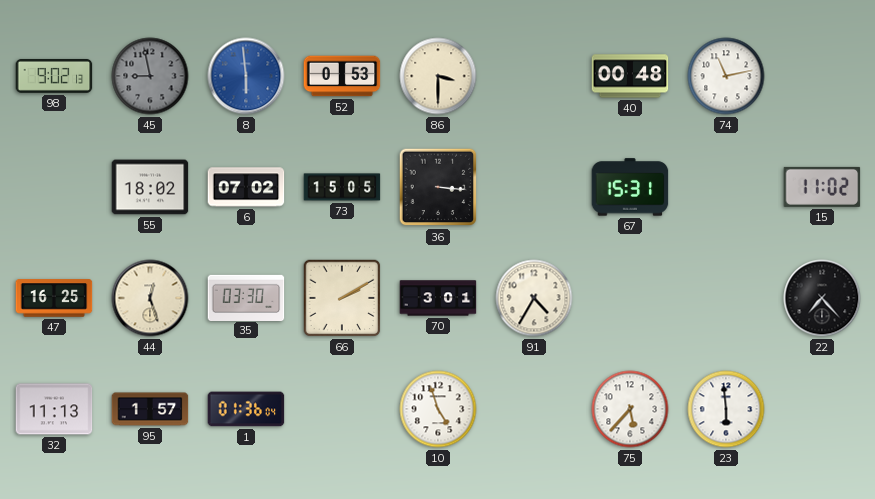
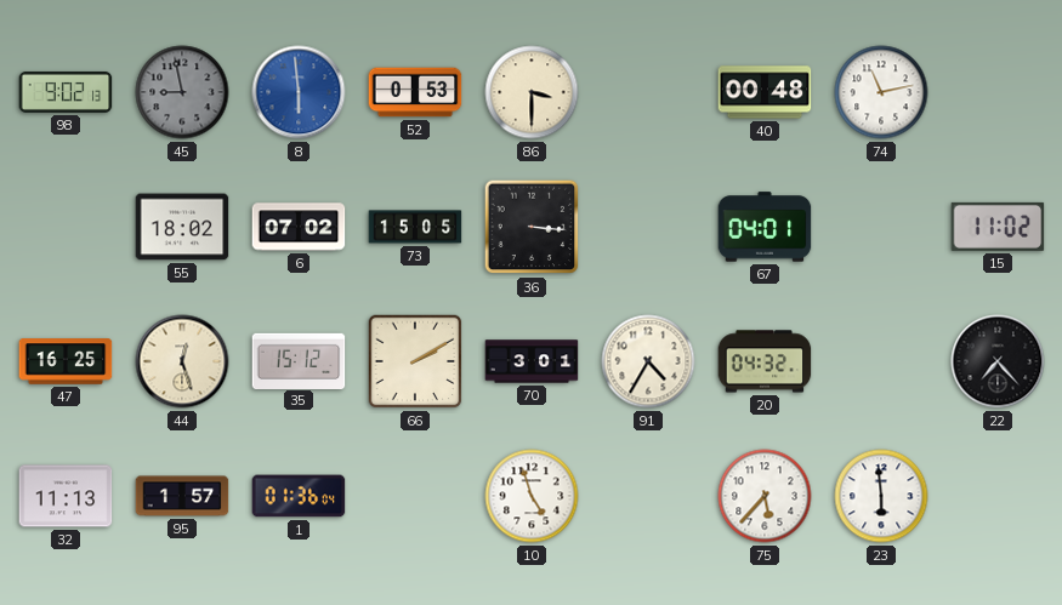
67: 15:31 -> 04:01 (765, 227)
35: 03:30 -> 15:12 (299, 360)
20: none -> 04:32 (765, 361)
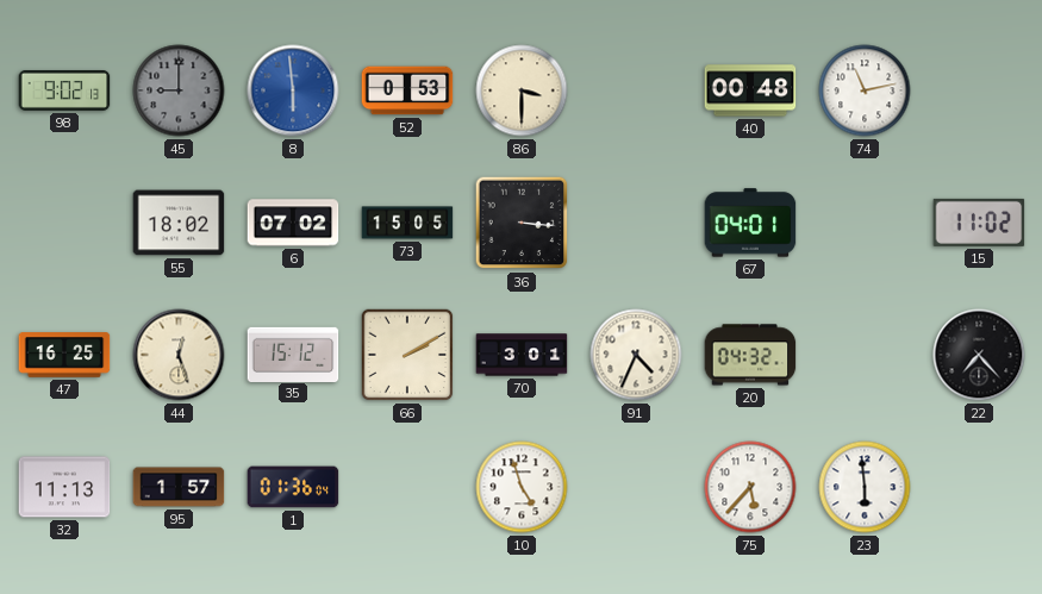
45: 8:58 -> 9:00 (179, 90)
91: 4:35 -> 4:34 (636, 355)
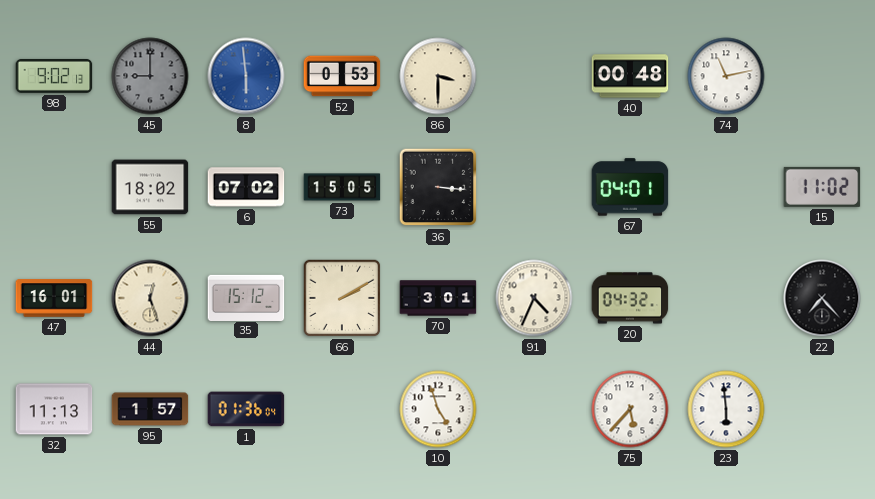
47: 16:25 -> 16:01 (54, 298)
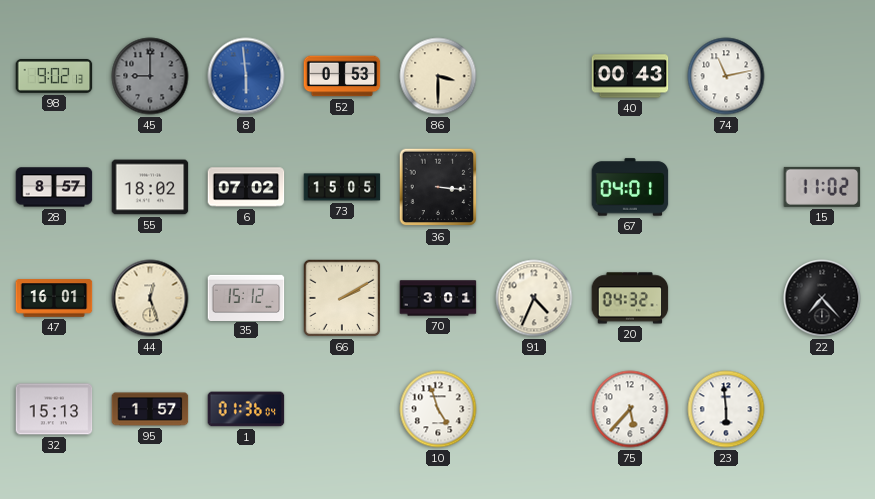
40: 00:48 -> 00:43 (630, 76)
28: none -> 8:57 (54, 187)
32: 11:13 -> 15:13 (54, 409)
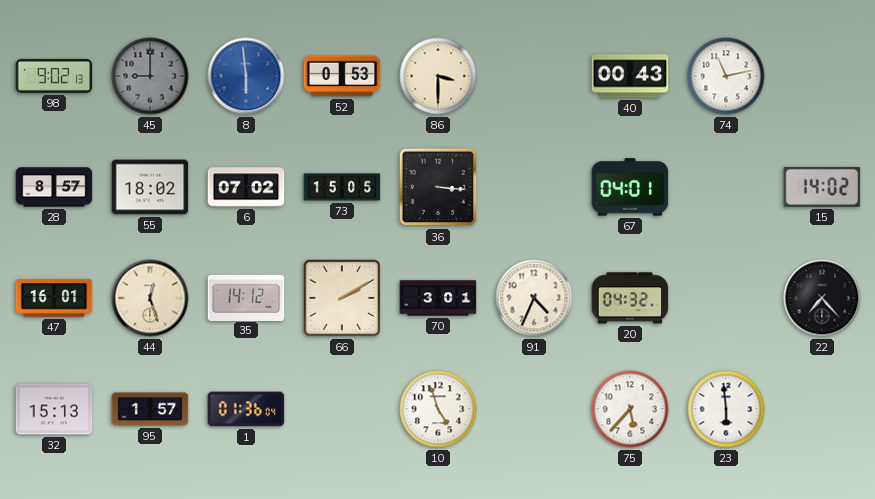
15: 11:02 -> 14:02 (822, 187)
35: 15:12 -> 14:12 (246, 297)
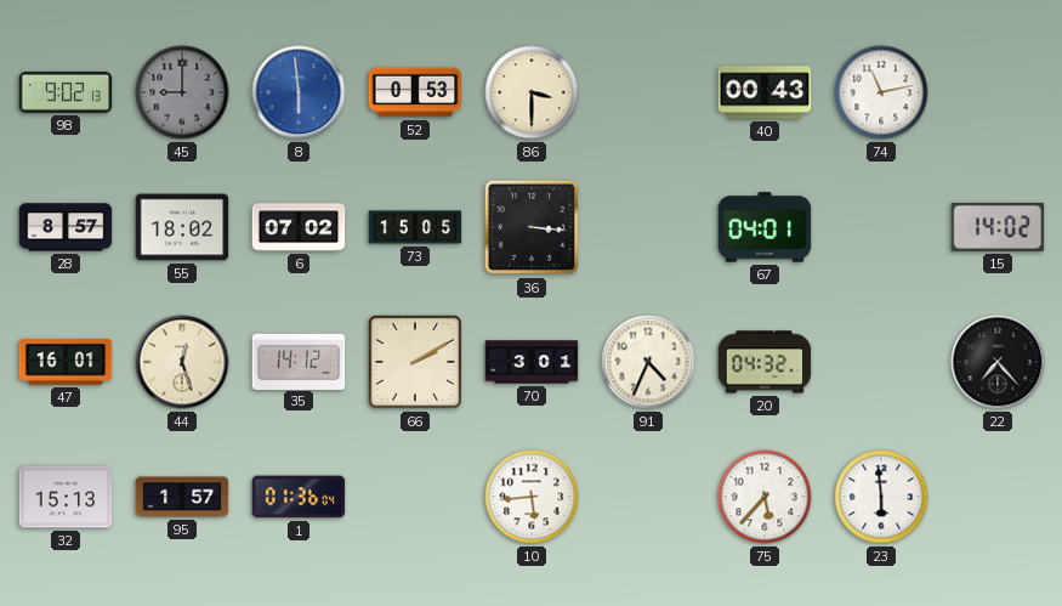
10: 4:57 -> 5:44 (532, 497)
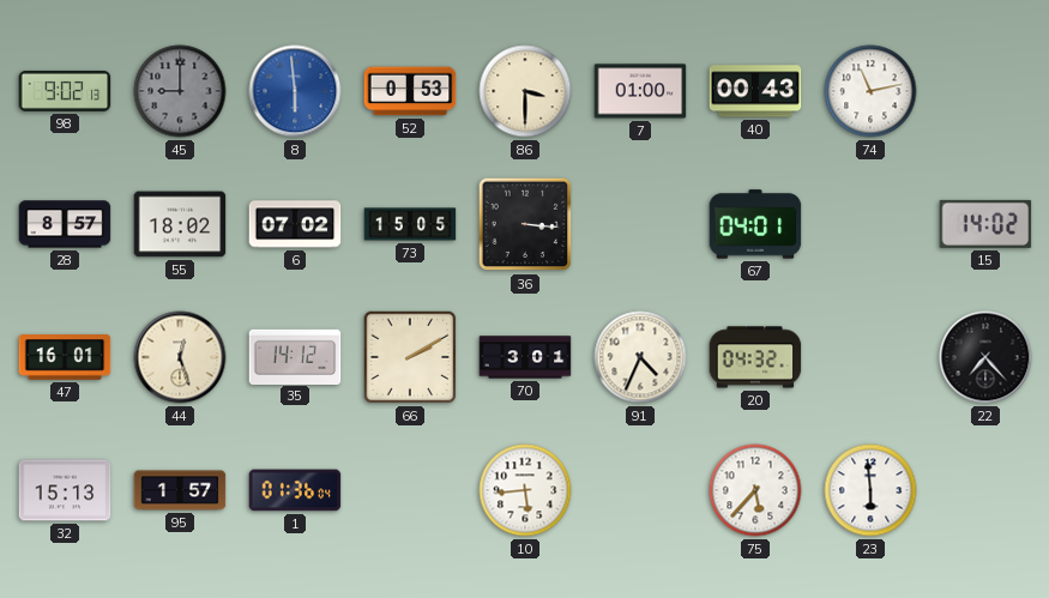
7: none -> 01:00 (640, 91)
